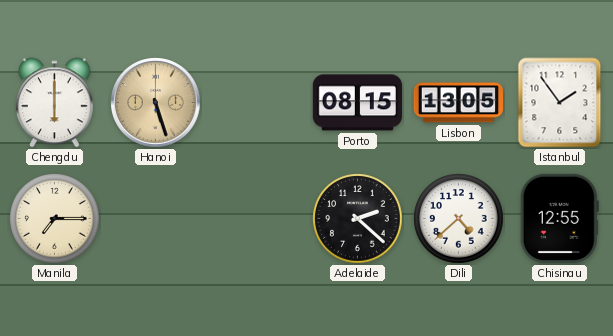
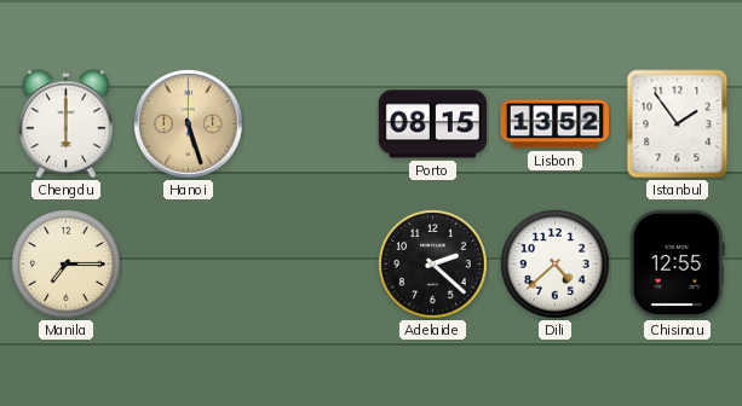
Lisbon: 13:05 -> 13:52 (554, 124)
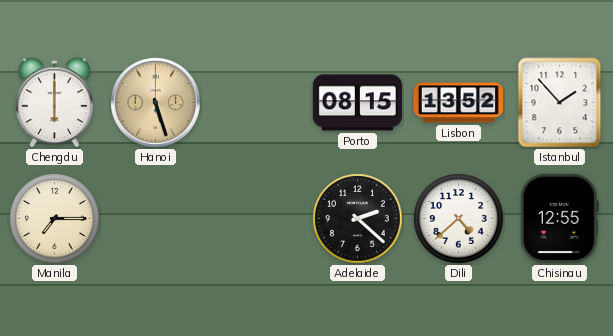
Istanbul: 1:54 -> 1:53 (560, 103)
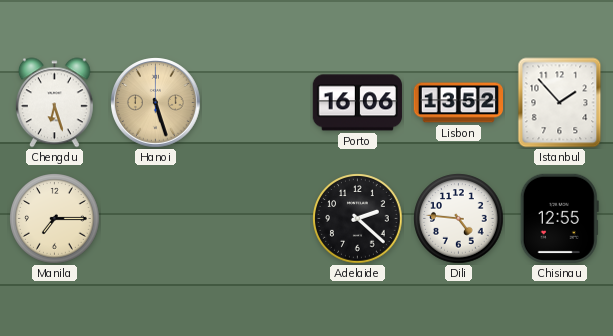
Chengdu: 6:00 -> 6:27 (54, 103)
Porto: 08:15 -> 16:06 (357, 103)
Dili: 4:38 -> 4:46 (459, 219)
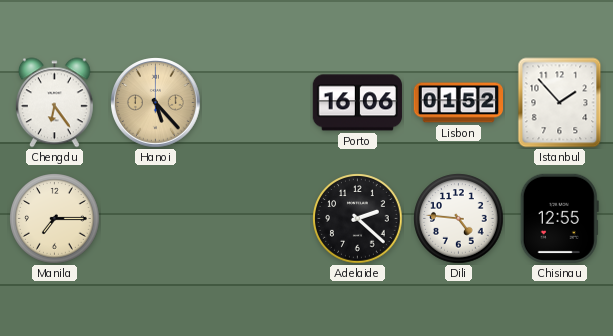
Chengdu: 6:27 -> 6:24 (54, 103)
Hanoi: 5:27 -> 5:23 (156, 103)
Lisbon: 13:52 -> 01:52 (458, 103)
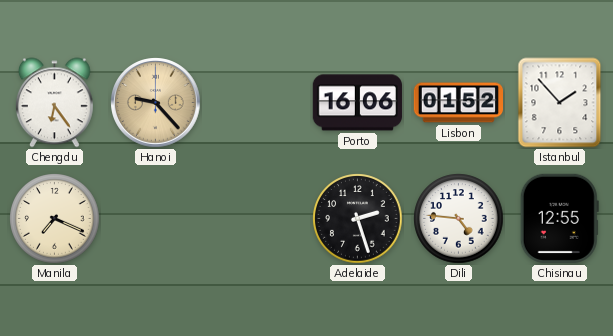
Hanoi: 5:23 -> 9:23 (156, 103)
Manila: 7:15 -> 7:19 (55, 219)
Adelaide: 2:22 -> 2:27 (358, 219)
